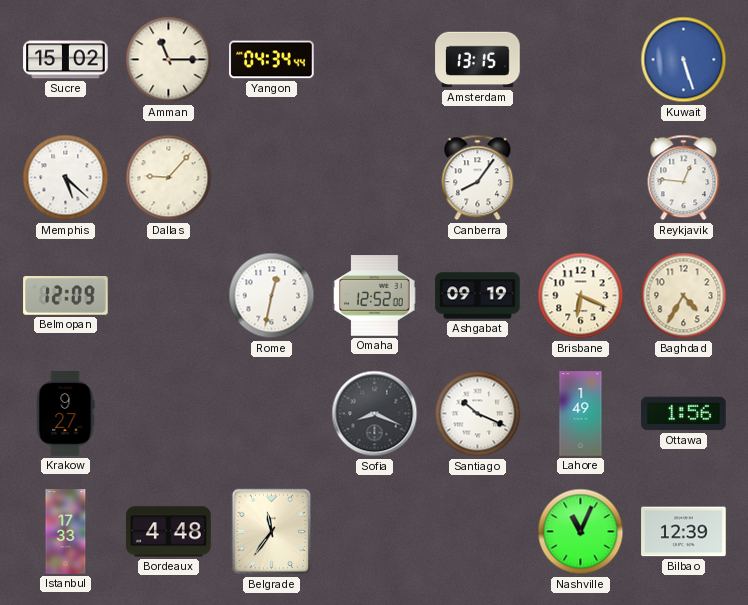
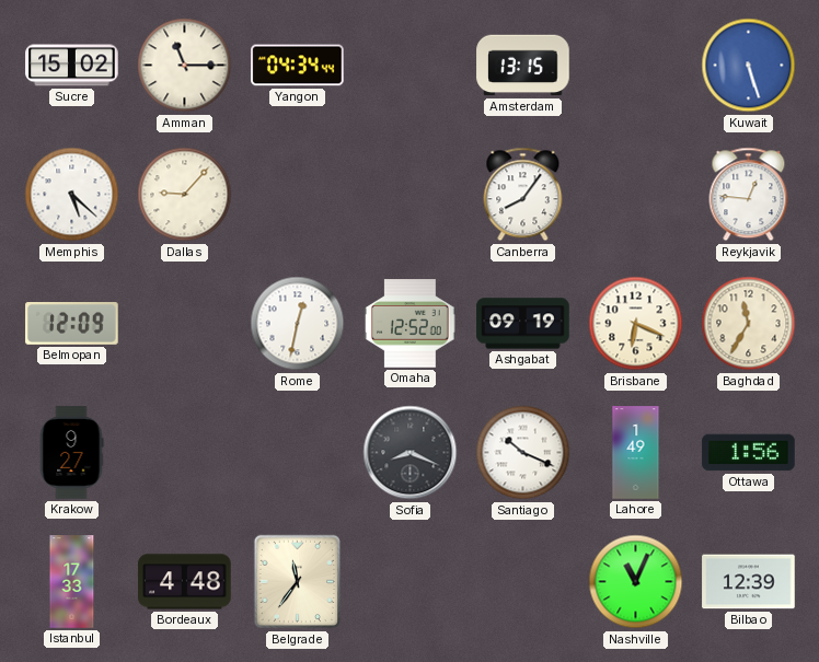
Baghdad: 4:35 -> 11:35 (749, 324)
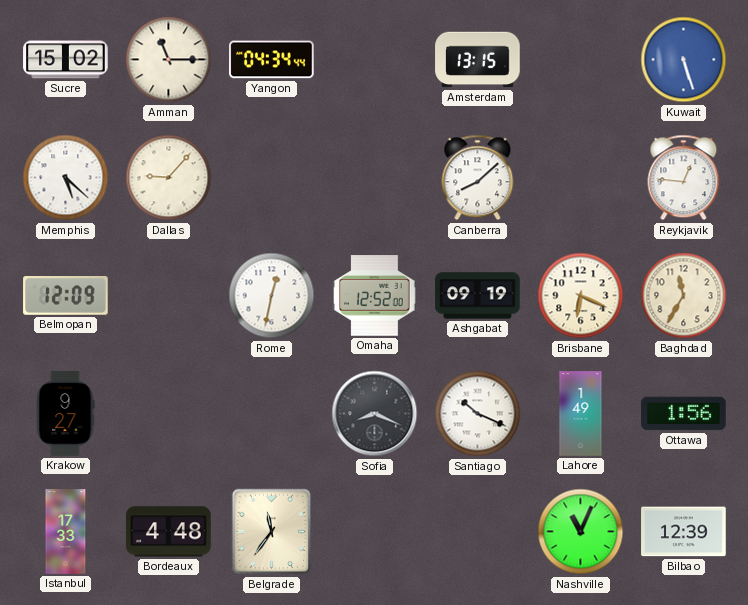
Canberra: 8:06 -> 8:08 (478, 178)
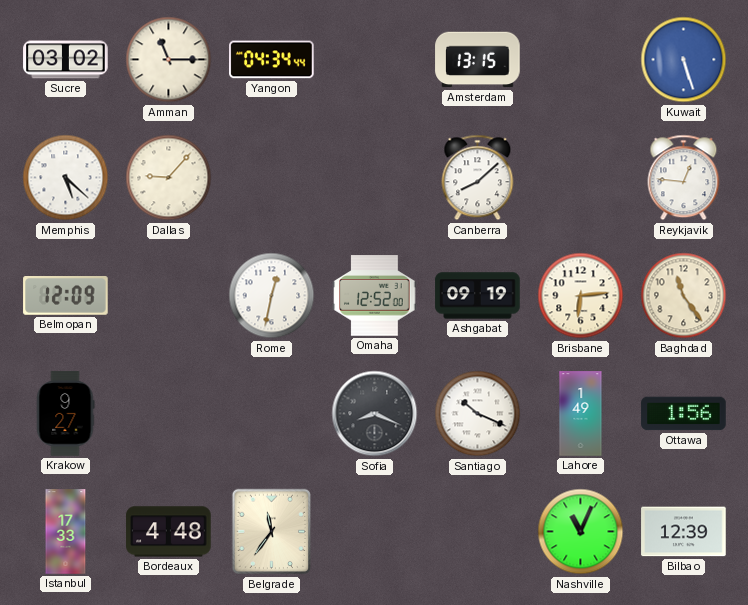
Sucre: 15:02 -> 03:02 (66, 60)
Brisbane: 6:19 -> 6:14 (581, 296)
Baghdad: 11:35 -> 11:24 (684, 296)
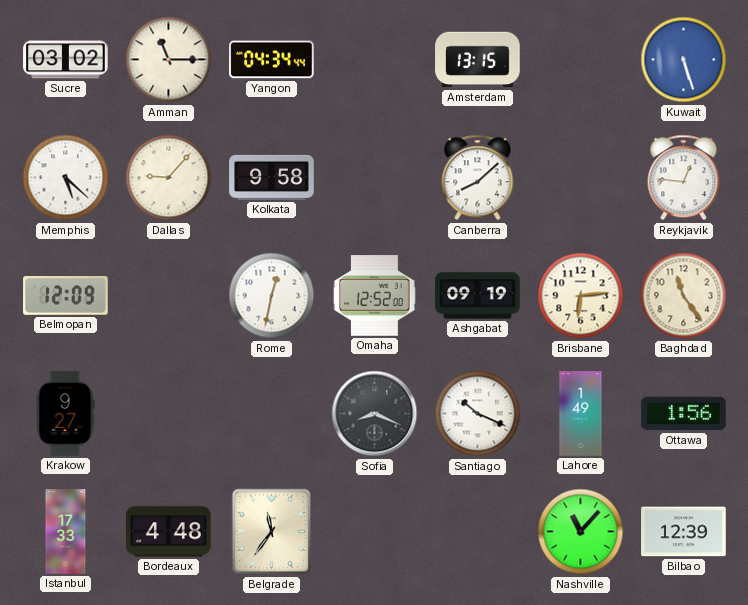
Kolkata: none -> 9:58 (272, 177)
Nashville: 11:04 -> 11:07 (581, 532)
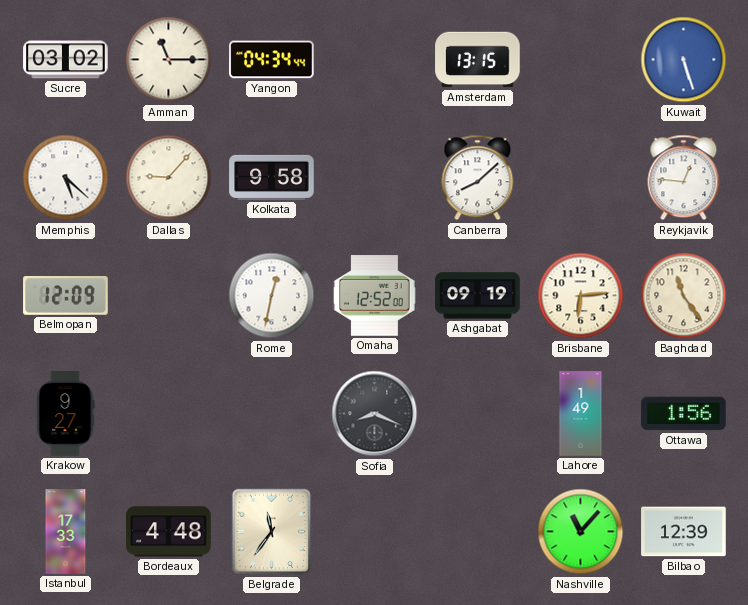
Santiago: 10:19 -> none (478, 414)
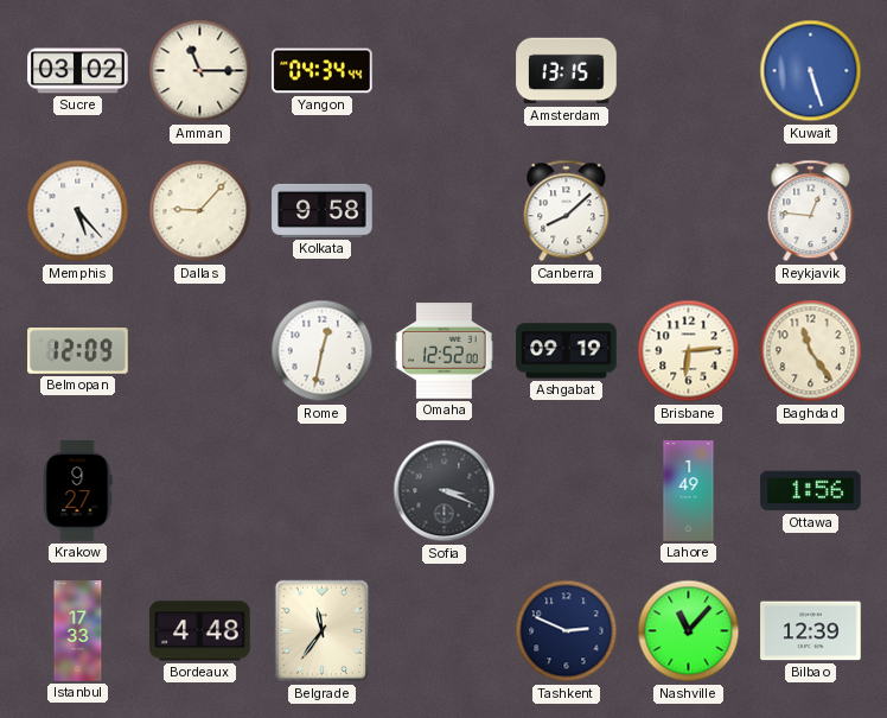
Memphis: 5:22 -> 5:23 (78, 211)
Sofia: 8:19 -> 3:19 (445, 491)
Tashkent: none -> 2:49 (567, 631)
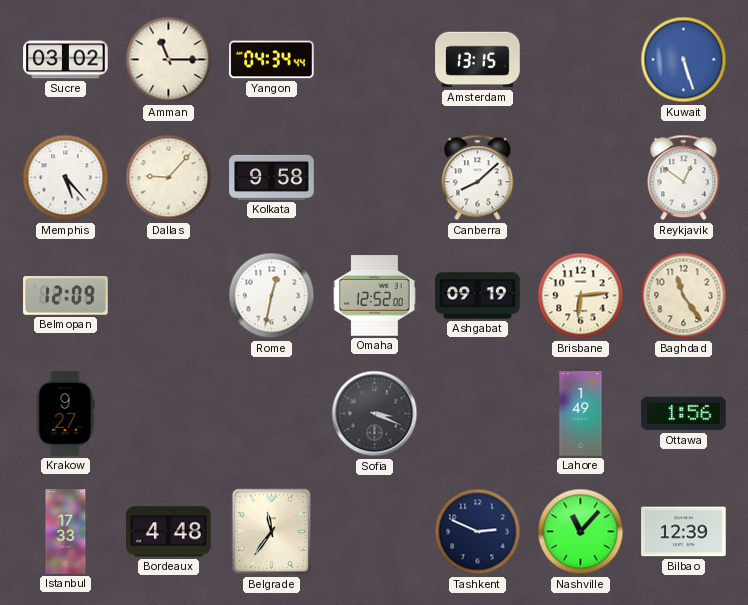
Reykjavik: 12:46 -> 12:51 (684, 178)
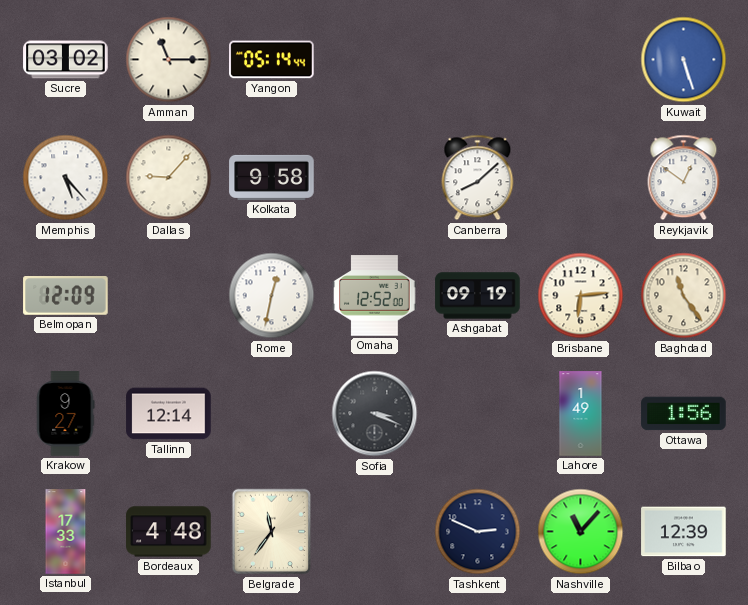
Yangon: 04:34 -> 05:14 (272, 60)
Amsterdam: 13:15 -> none (478, 60)
Tallinn: none -> 12:14 (169, 414)
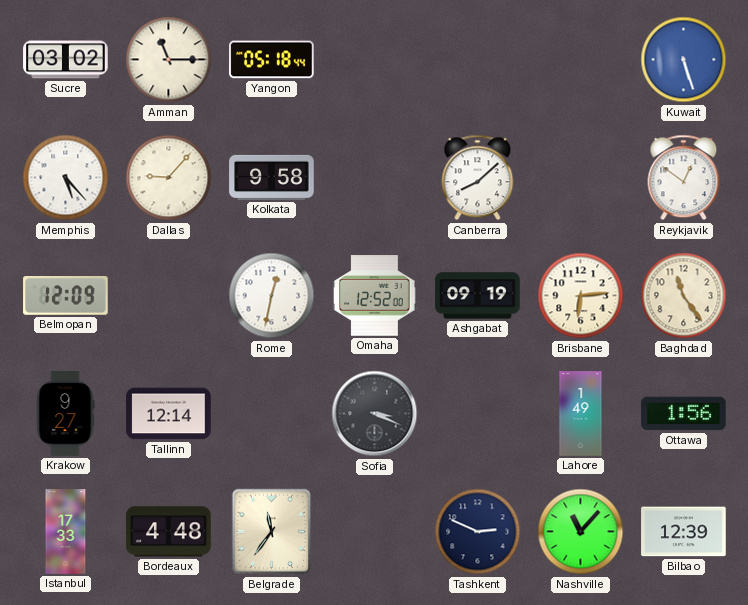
Yangon: 05:14 -> 05:18 (272, 60)
